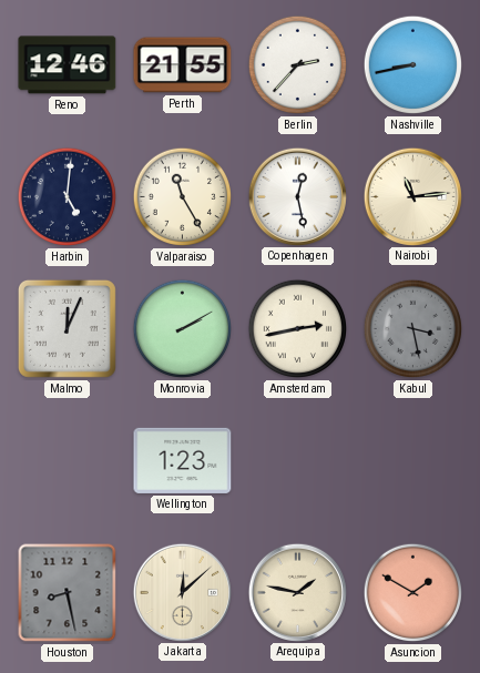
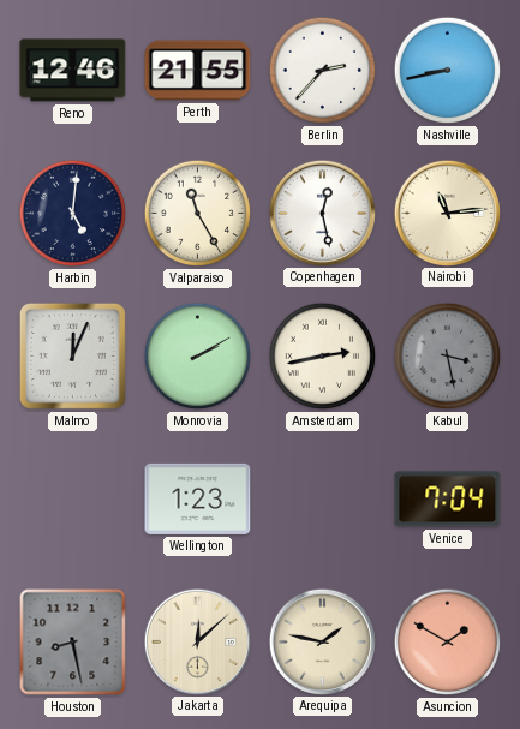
Venice: none -> 7:04 (448, 500)
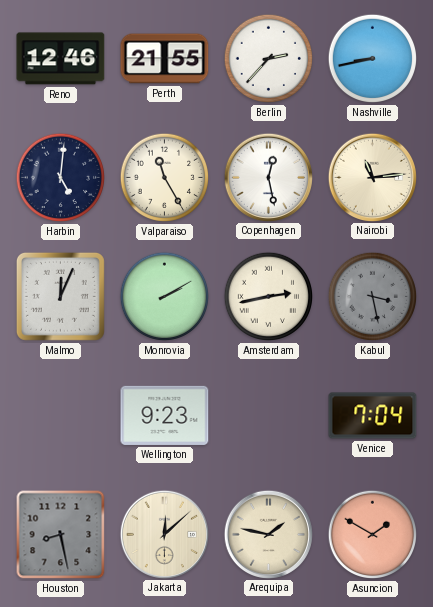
Wellington: 1:23 -> 9:23 (165, 415)
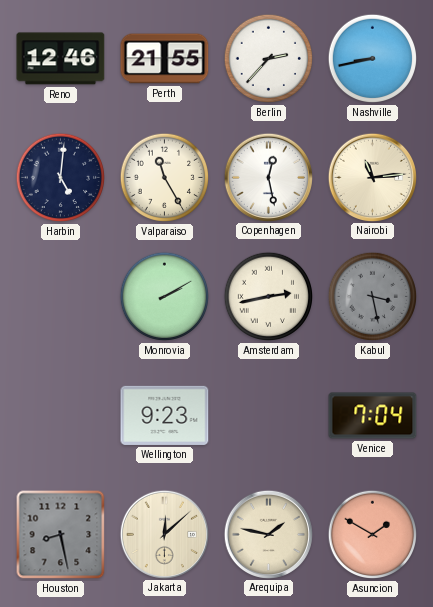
Malmo: 12:04 -> none (60, 296)
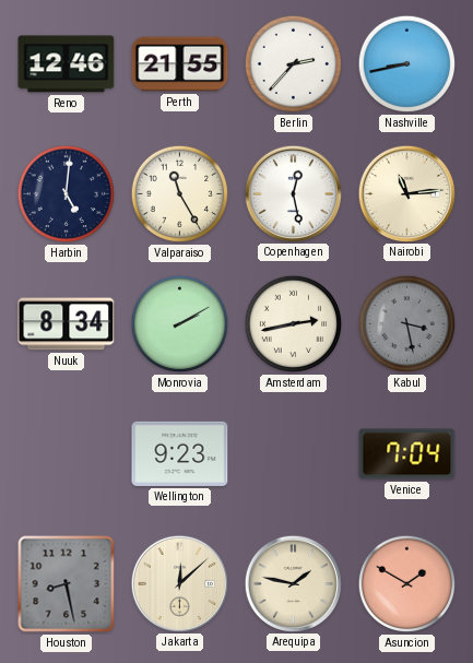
Nuuk: none -> 8:34 (67, 324)
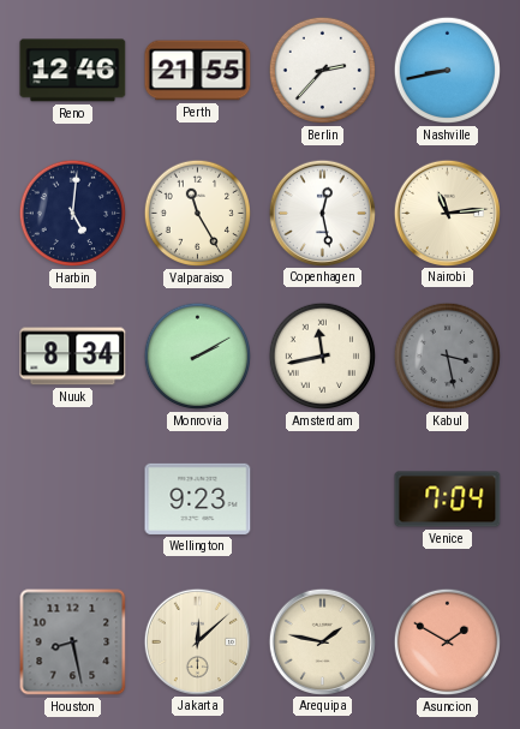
Amsterdam: 2:43 -> 11:43 (323, 357)
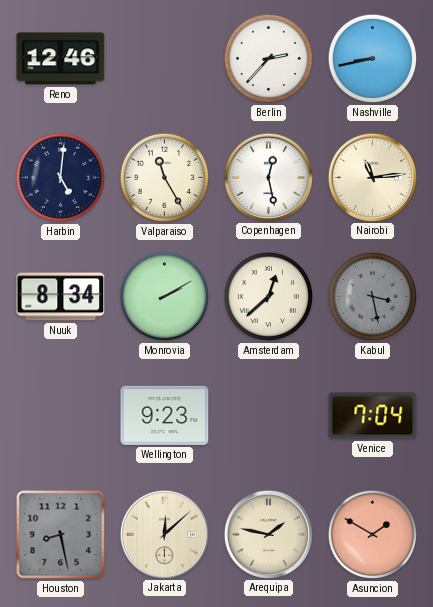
Perth: 21:55 -> none (198, 71)
Amsterdam: 11:43 -> 12:38 (269, 297)
